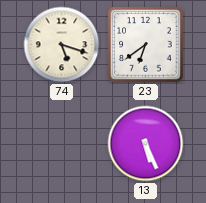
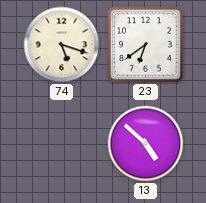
13: 5:26 -> 4:52 (146, 144)
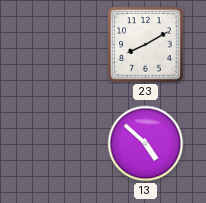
74: 5:18 -> none (62, 45)
23: 6:39 -> 8:10 (146, 45)
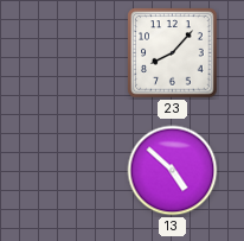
23: 8:10 -> 8:07 (173, 53)
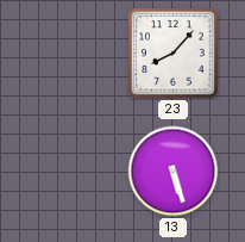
13: 4:52 -> 5:27 (174, 172)
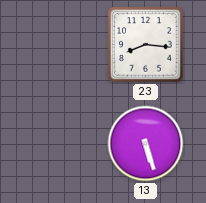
23: 8:07 -> 8:16 (146, 45)
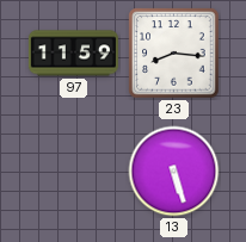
97: none -> 11:59 (73, 54)
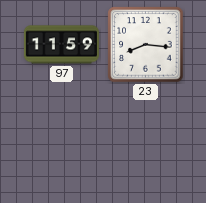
13: 5:27 -> none (174, 172)
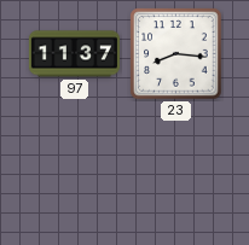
97: 11:59 -> 11:37 (74, 54)
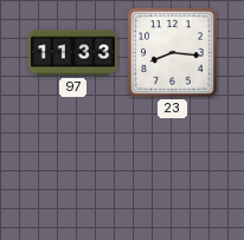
97: 11:37 -> 11:33 (72, 53)
